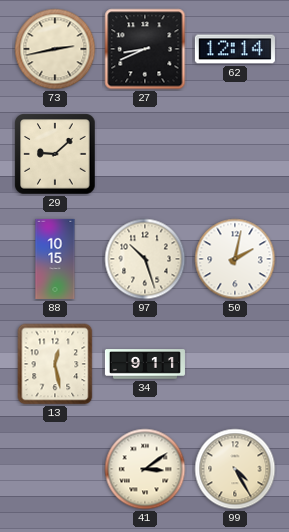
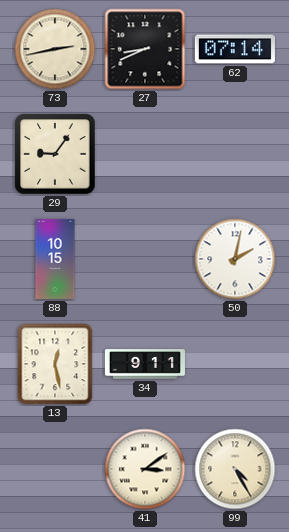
62: 12:14 -> 07:14 (235, 49)
29: 9:08 -> 9:06 (55, 154)
97: 10:27 -> none (145, 259)
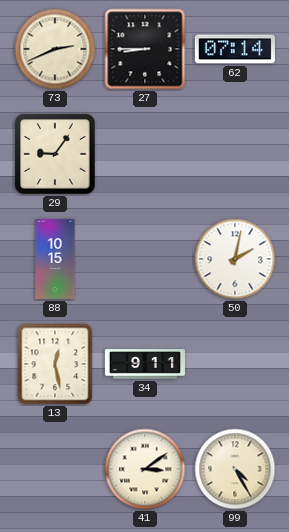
73: 2:43 -> 2:41 (55, 49)
27: 8:41 -> 8:45 (145, 49)
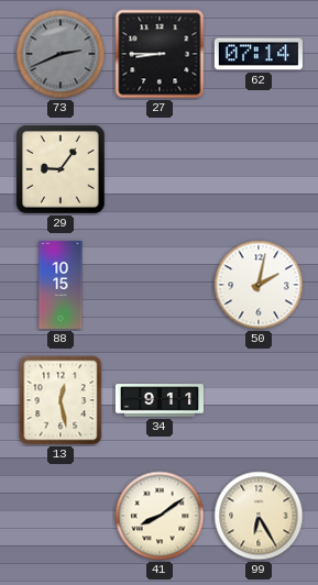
73 dial: cream -> grey (61, 54)
41: 3:09 -> 8:09 (160, 516)
99: 4:25 -> 6:25 (259, 516)
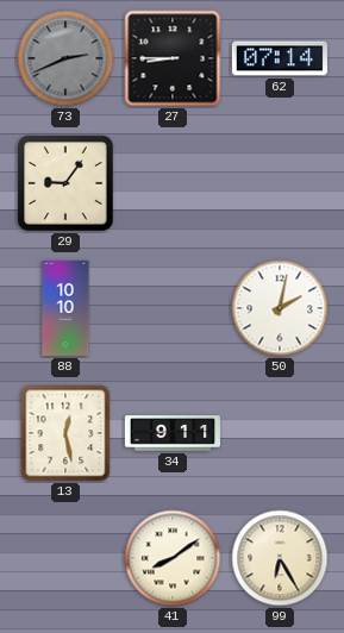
88: 10:15 -> 10:10 (65, 308)
